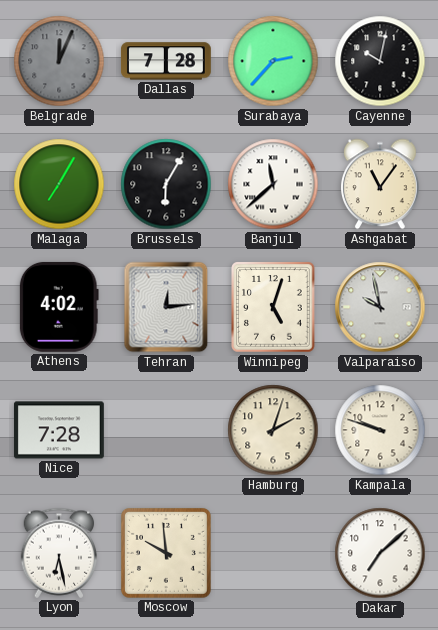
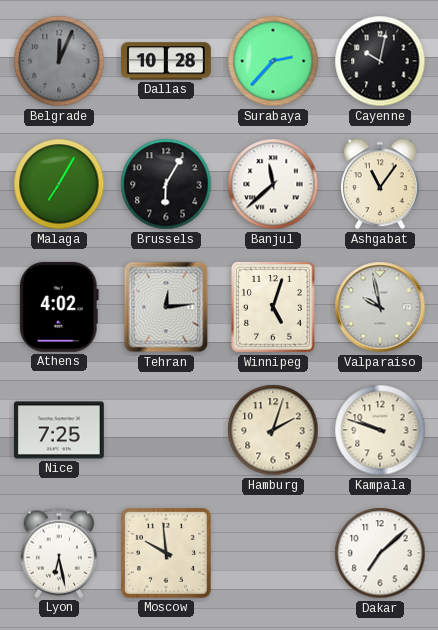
Dallas: 7:28 -> 10:28 (166, 61)
Nice: 7:28 -> 7:25 (59, 430)
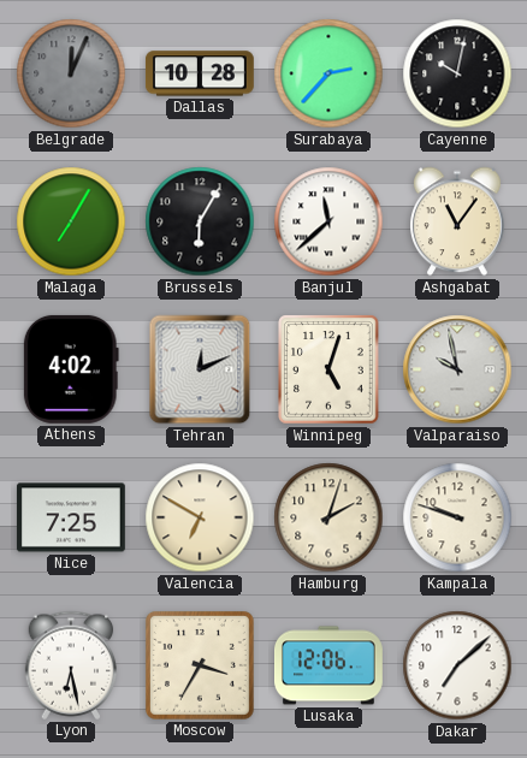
Tehran: 12:14 -> 12:11 (200, 369)
Valencia: none -> 6:50 (200, 517)
Moscow: 9:59 -> 3:35 (200, 665)
Lusaka: none -> 12:06 (330, 665)
